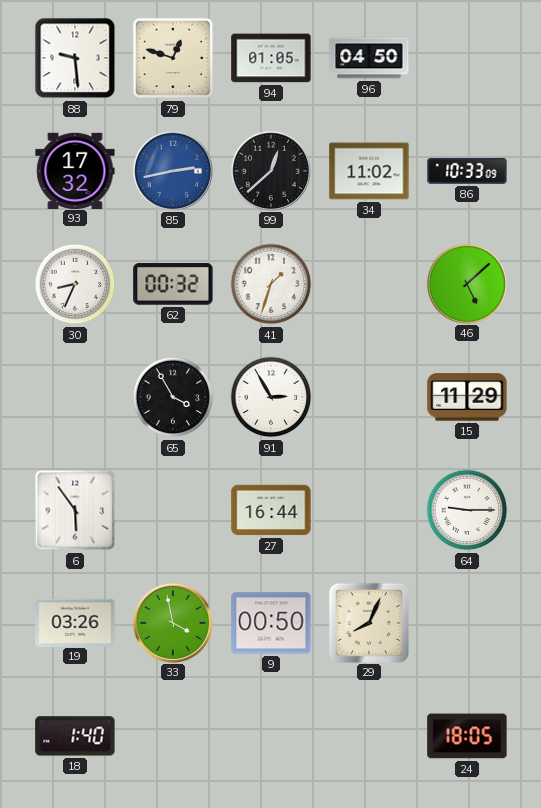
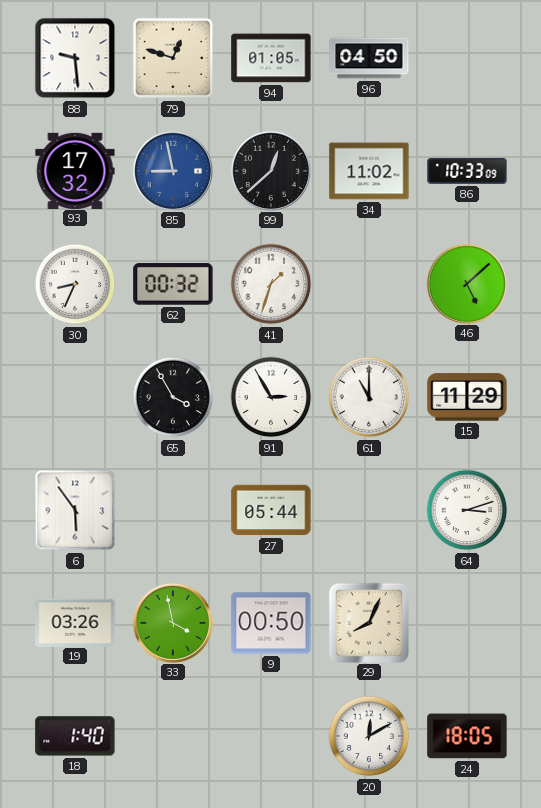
85: 2:43 -> 8:58 (172, 170)
61: none -> 11:00 (369, 397)
27: 16:44 -> 05:44 (271, 510)
64: 9:15 -> 3:12 (467, 510)
20: none -> 12:10 (369, 736)
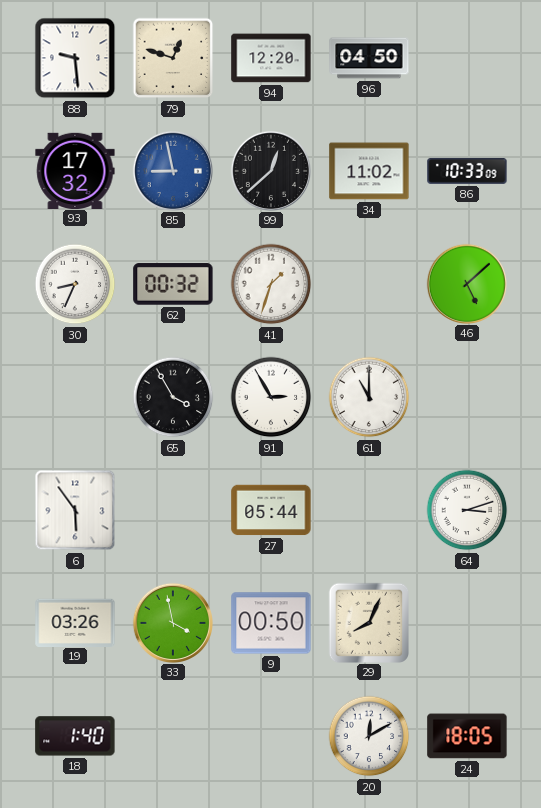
94: 01:05 -> 12:20 (271, 58)
15: 11:29 -> none (467, 397)
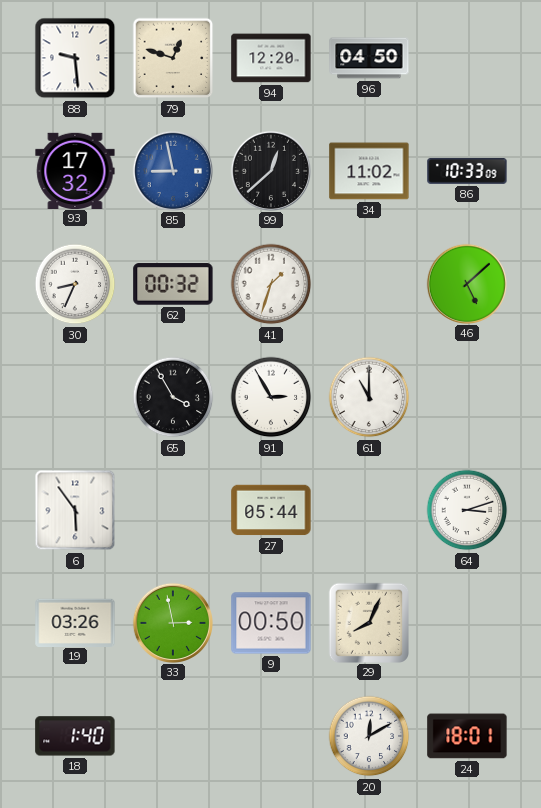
33: 3:58 -> 2:58 (172, 622)
24: 18:05 -> 18:01 (467, 736)
